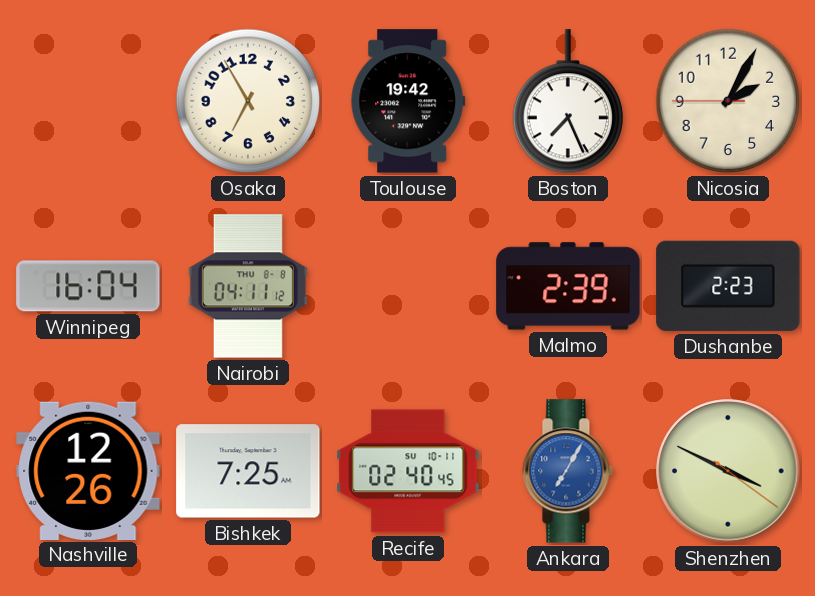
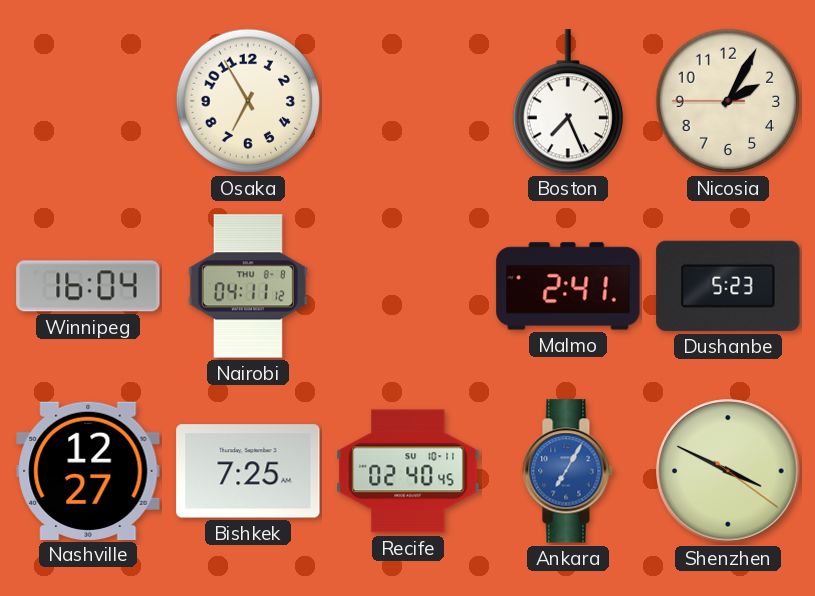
Toulouse: 19:42 -> none (408, 101)
Malmo: 2:39 -> 2:41 (568, 286)
Dushanbe: 2:23 -> 5:23 (728, 286)
Nashville: 12:26 -> 12:27 (88, 470)
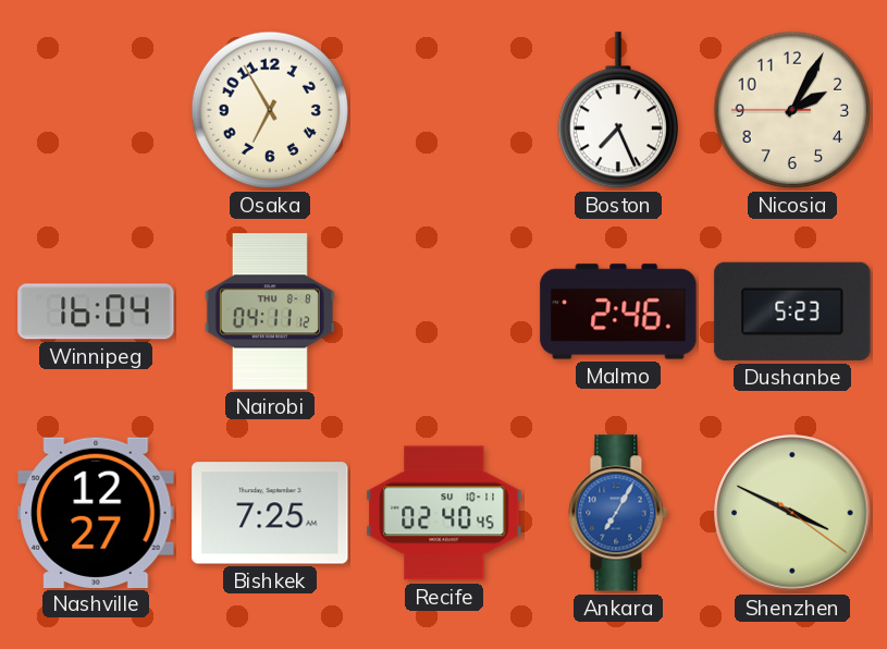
Malmo: 2:41 -> 2:46 (618, 311)
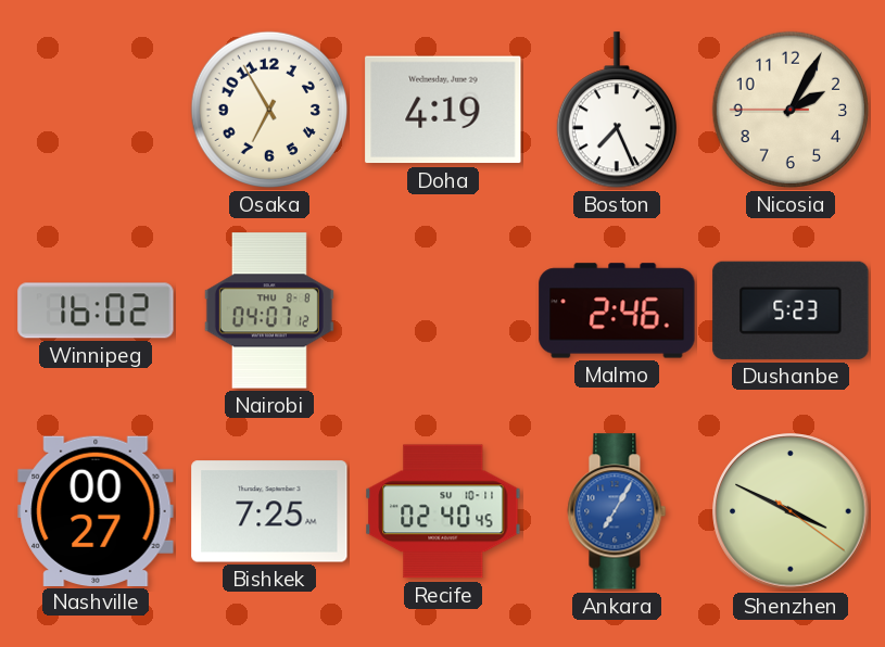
Doha: none -> 4:19 (443, 110)
Winnipeg: 16:04 -> 16:02 (96, 310)
Nairobi: 04:11 -> 04:07 (269, 310)
Nashville: 12:27 -> 00:27 (96, 510)
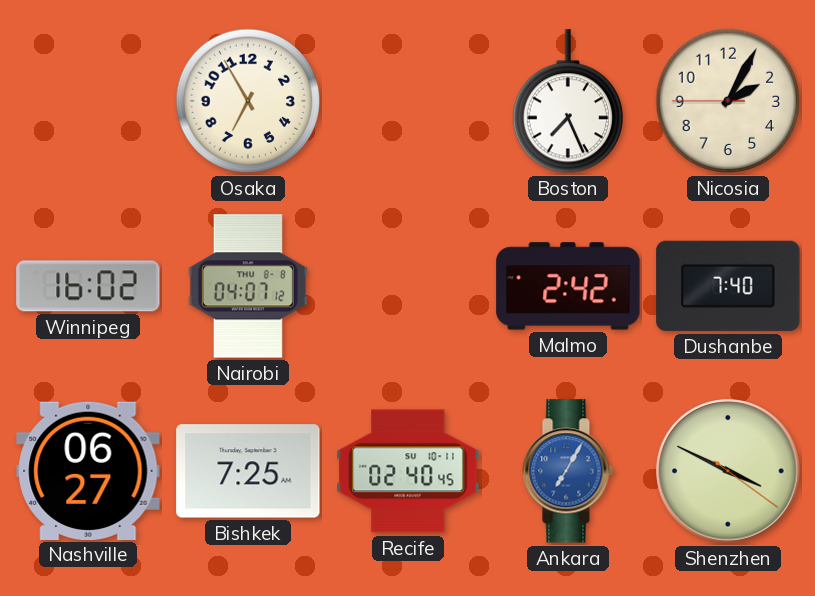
Doha: 4:19 -> none (443, 110)
Malmo: 2:46 -> 2:42 (568, 286)
Dushanbe: 5:23 -> 7:40 (728, 286)
Nashville: 00:27 -> 06:27 (88, 470)
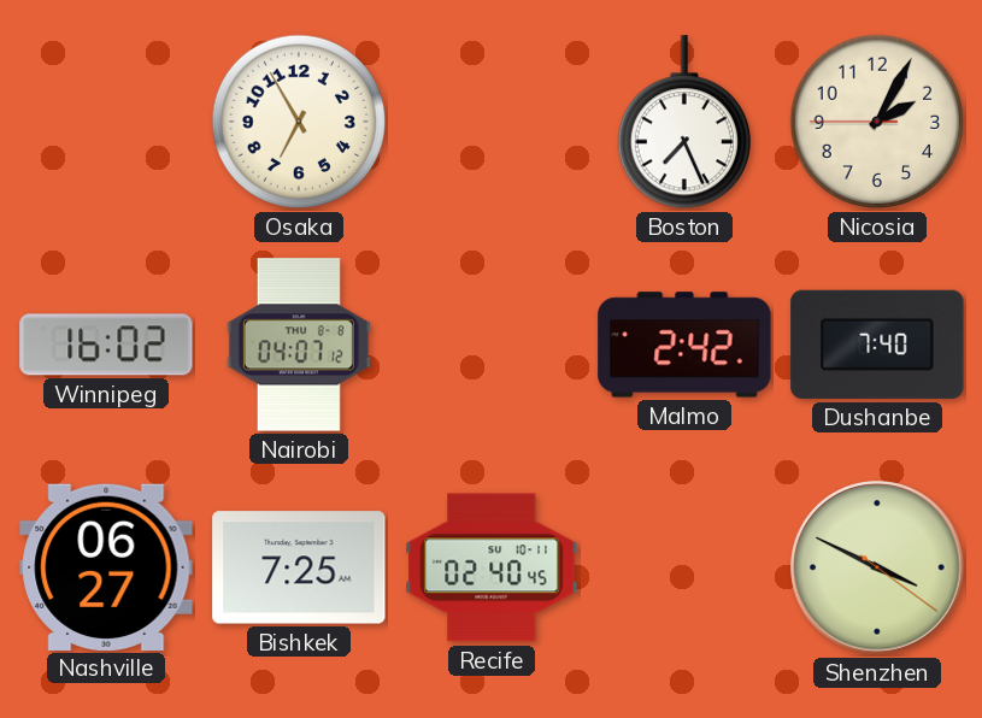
Ankara: 7:05 -> none (568, 471)
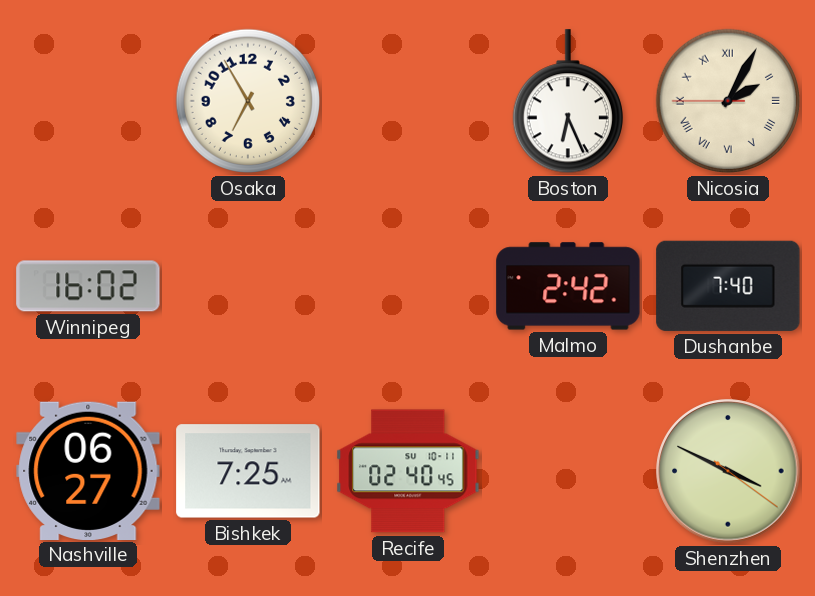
Boston: 7:26 -> 6:26 (568, 102)
Nicosia numerals: Arabic -> Roman (728, 101)
Nairobi: 04:07 -> none (299, 345)
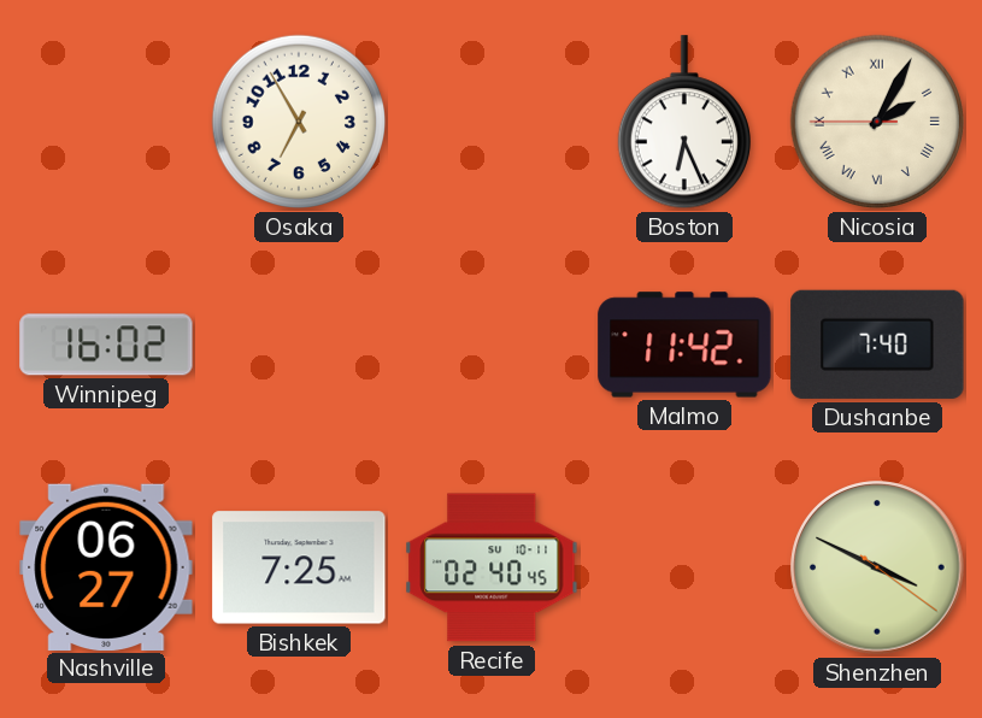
Malmo: 2:42 -> 11:42 (684, 345)
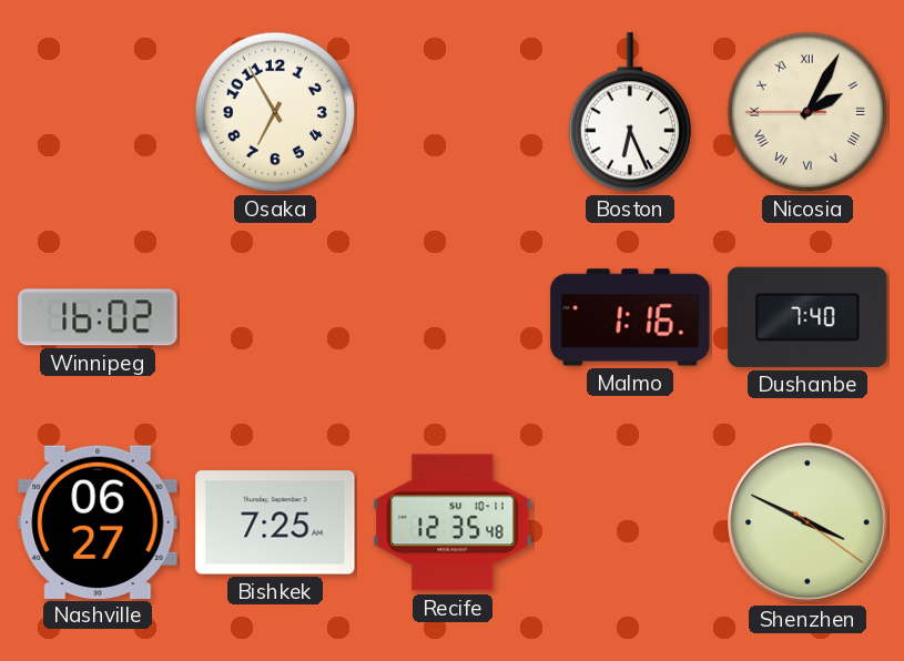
Malmo: 11:42 -> 1:16 (630, 317)
Recife: 02:40 -> 12:35 (453, 522)
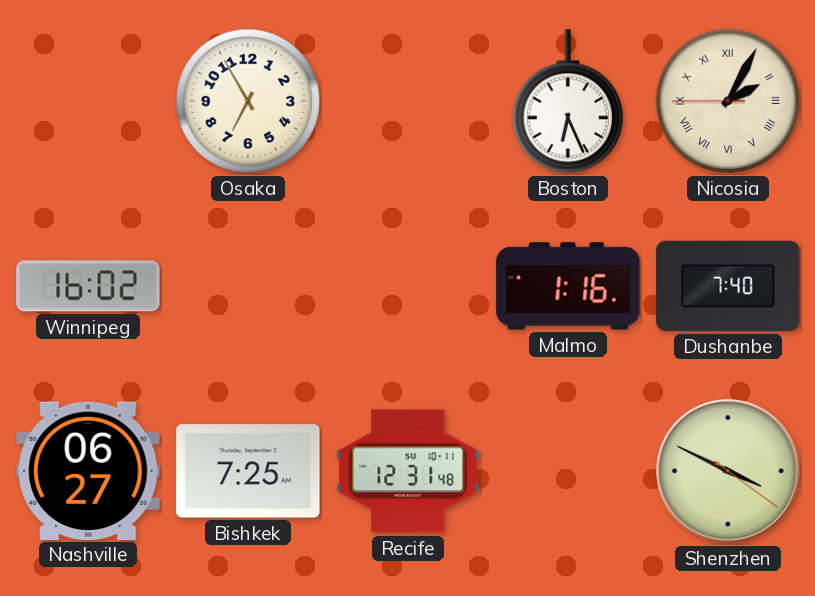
Recife: 12:35 -> 12:31 (408, 471)
